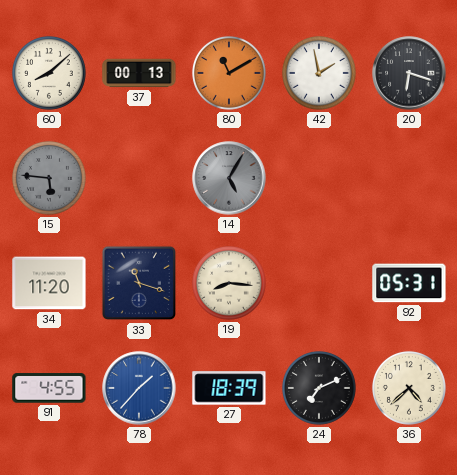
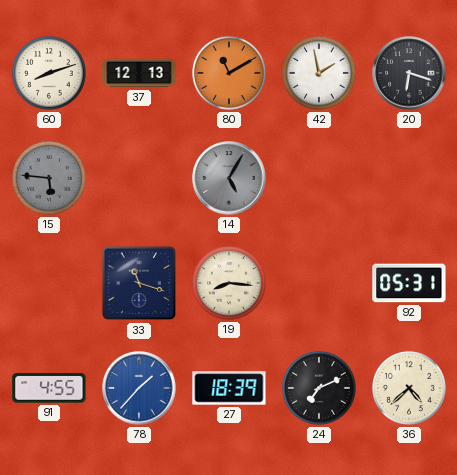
60: 8:08 -> 8:12 (49, 73)
37: 00:13 -> 12:13 (139, 73)
34: 11:20 -> none (49, 283)
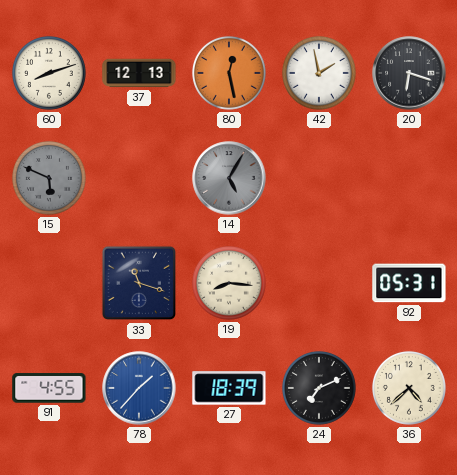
80: 11:10 -> 12:28 (229, 73)
15: 5:46 -> 5:49 (49, 178)
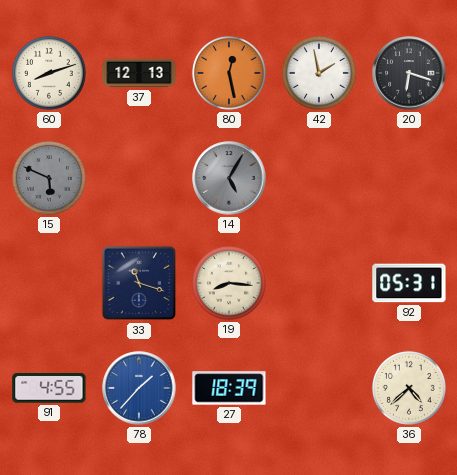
24: 7:11 -> none (319, 388)
